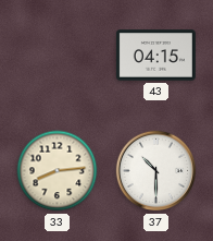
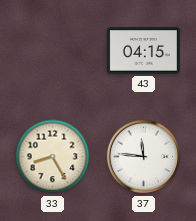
33: 8:14 -> 8:25 (53, 157)
37: 10:30 -> 11:46 (144, 157)
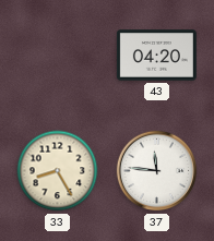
43: 04:15 -> 04:20 (156, 56)
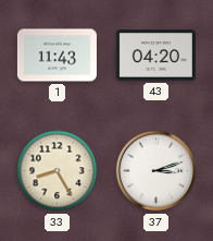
1: none -> 11:43 (57, 56)
37: 11:46 -> 3:12 (156, 171)
